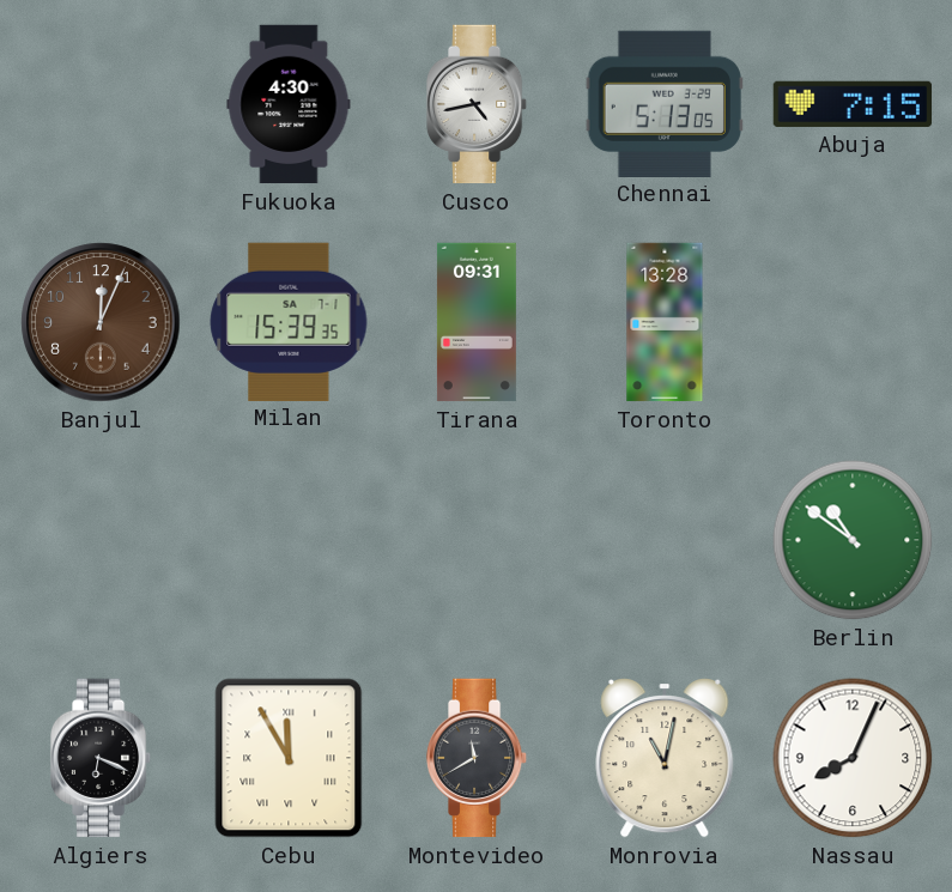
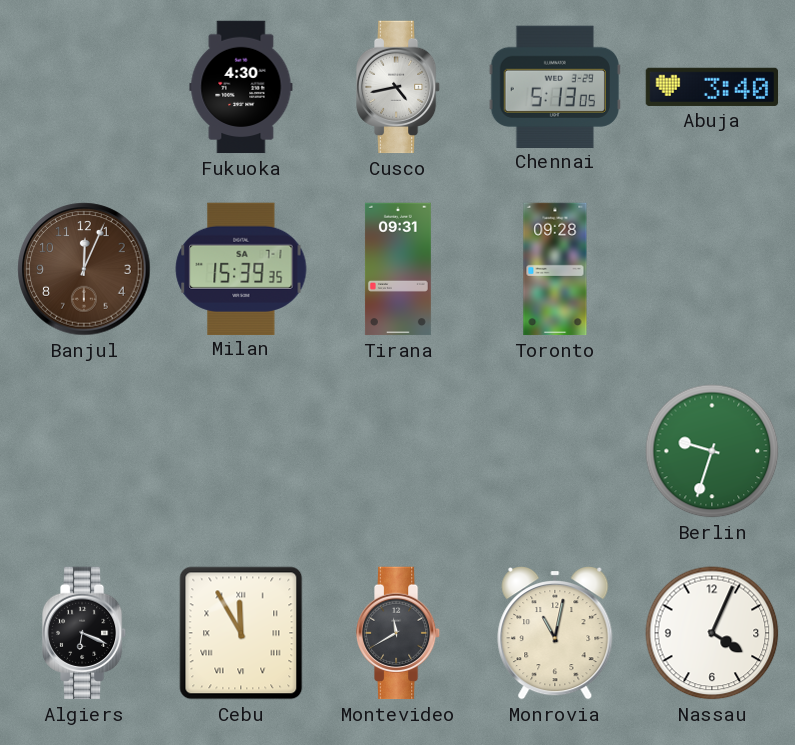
Abuja: 7:15 -> 3:40 (712, 87)
Toronto: 13:28 -> 09:28 (555, 269)
Berlin: 10:51 -> 9:33 (712, 451)
Nassau: 8:04 -> 4:04 (712, 633)
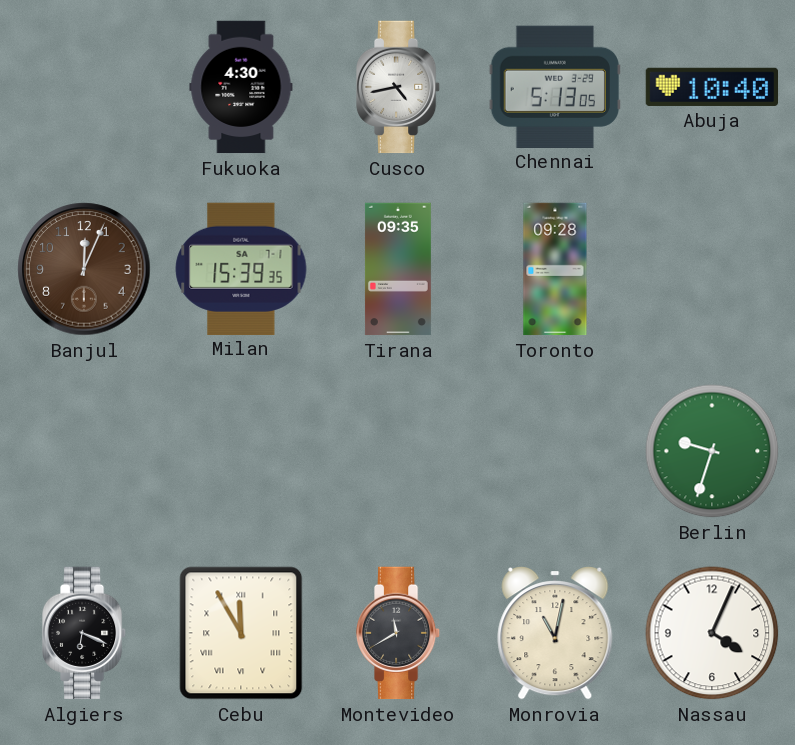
Abuja: 3:40 -> 10:40 (712, 87)
Tirana: 09:31 -> 09:35 (398, 269)
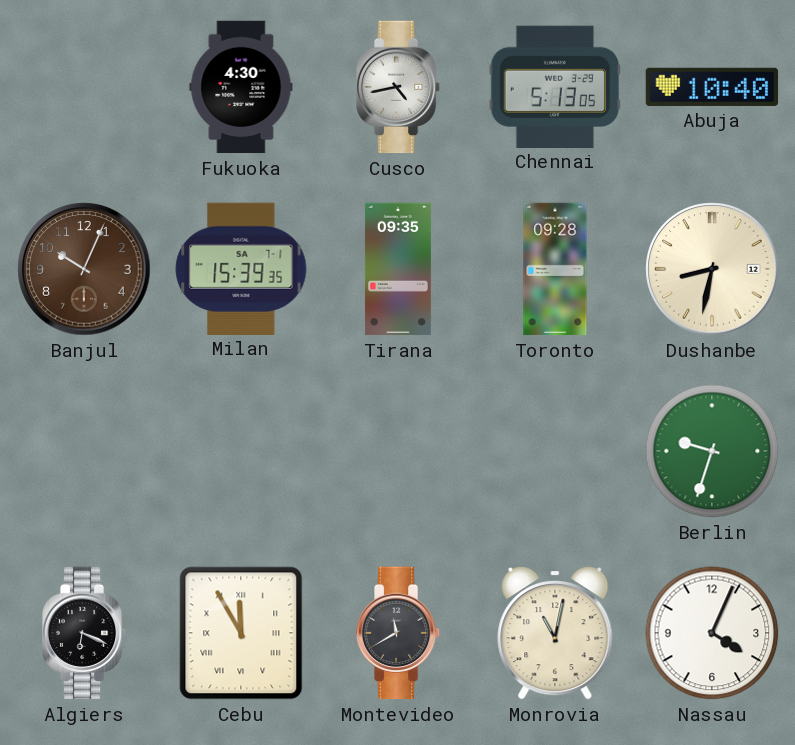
Banjul: 12:04 -> 10:04 (84, 269)
Dushanbe: none -> 8:32 (712, 269)
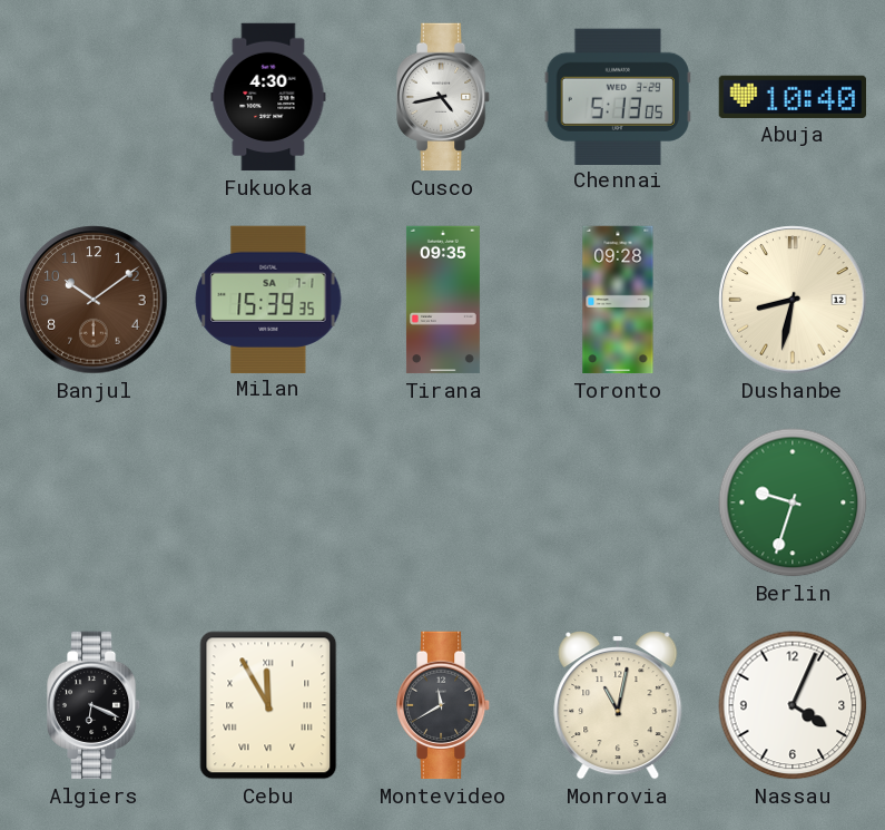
Banjul: 10:04 -> 10:09 (94, 300)
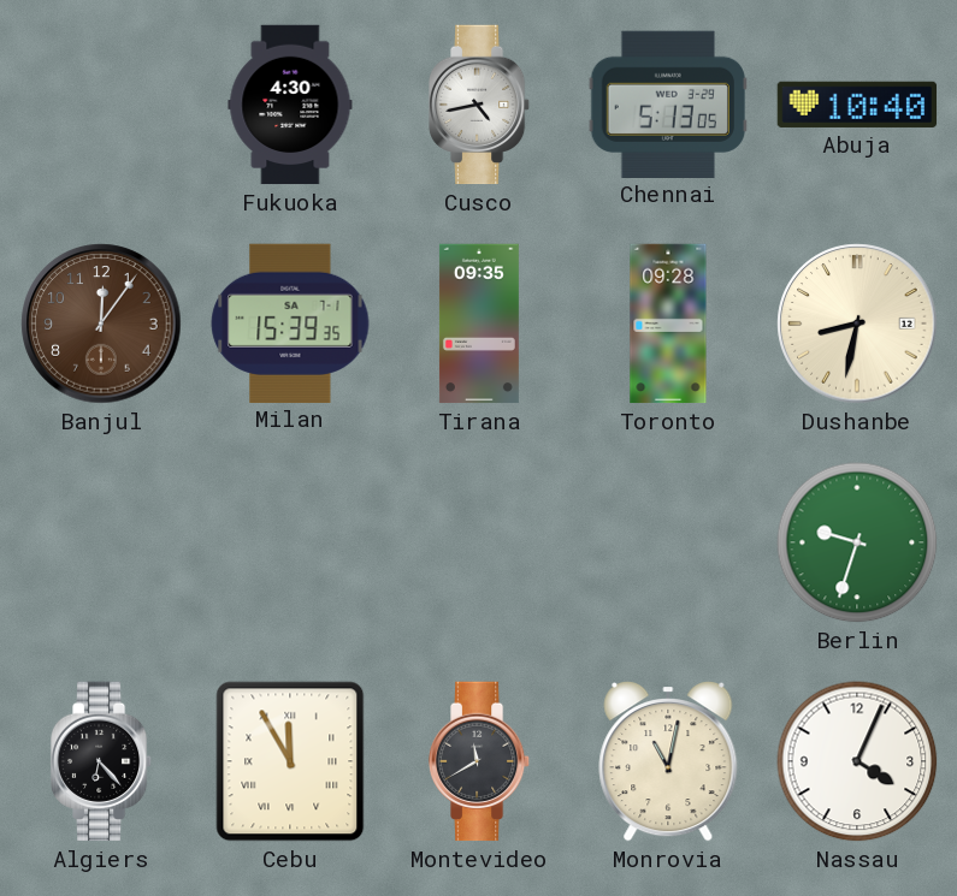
Banjul: 10:09 -> 12:06 (101, 324)
Algiers: 6:19 -> 6:23 (101, 761)
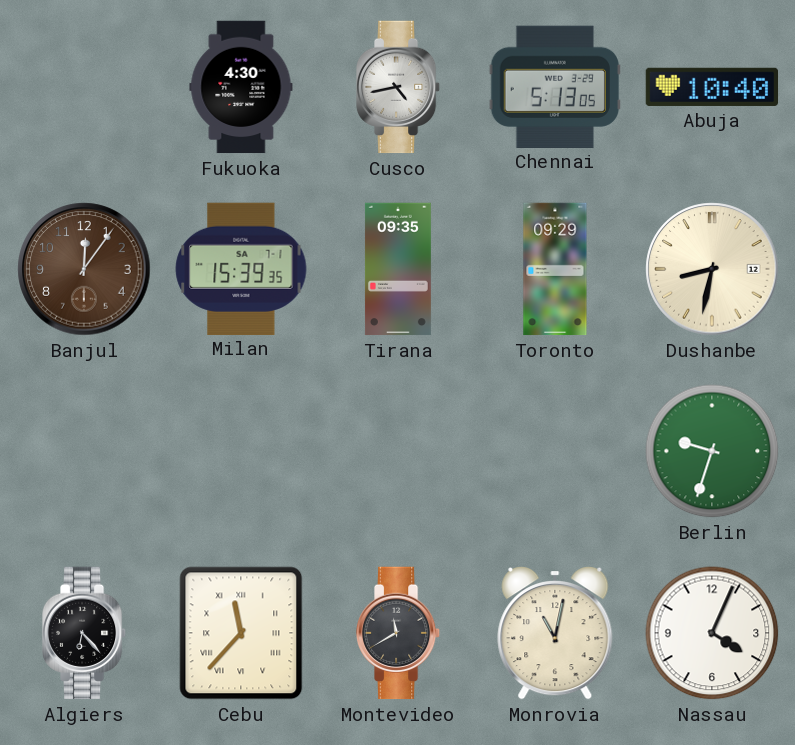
Toronto: 09:28 -> 09:29 (555, 269)
Cebu: 11:55 -> 11:37 (241, 633)
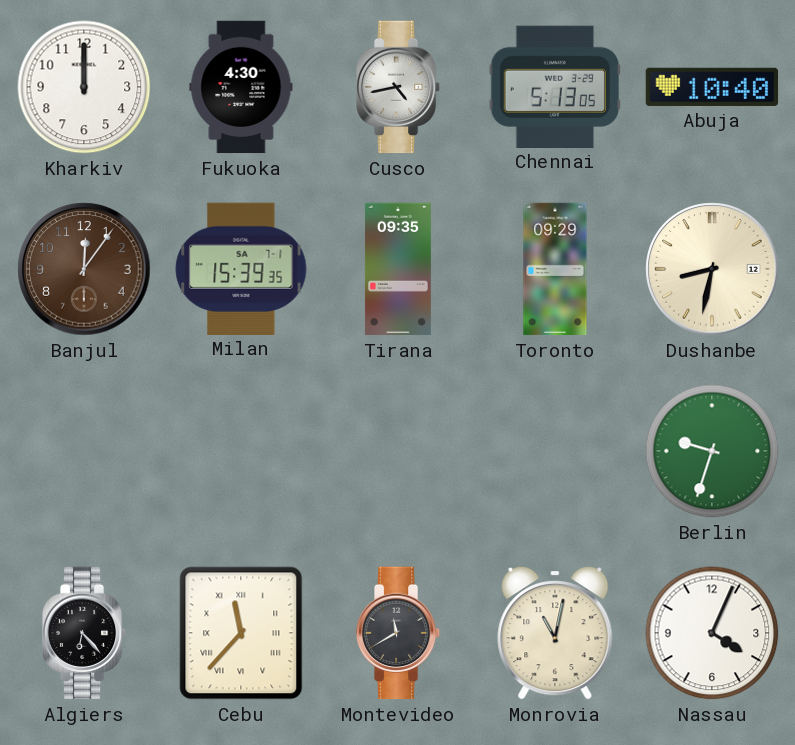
Kharkiv: none -> 12:00 (84, 87)
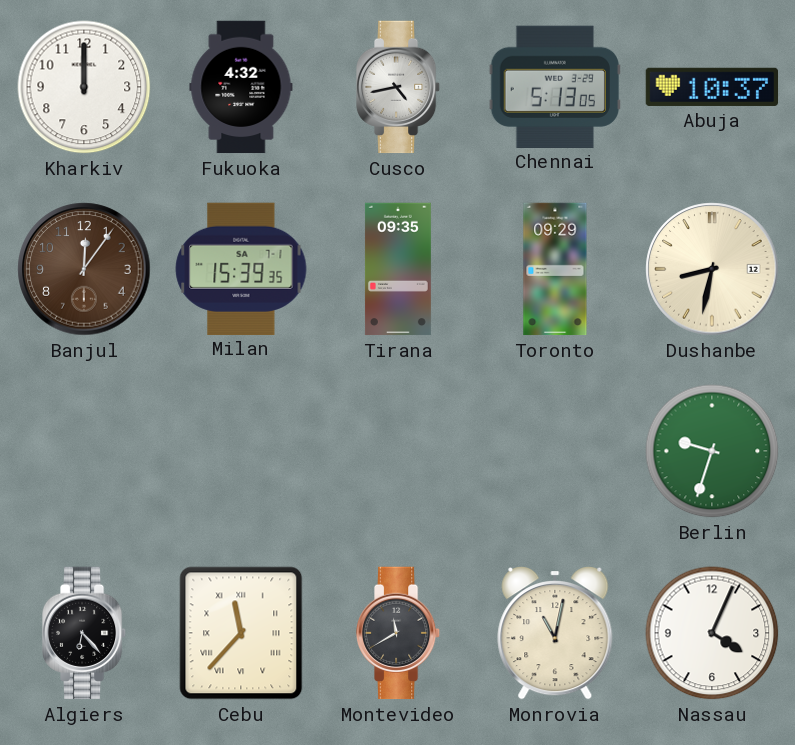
Fukuoka: 4:30 -> 4:32 (241, 87)
Abuja: 10:40 -> 10:37 (712, 87)
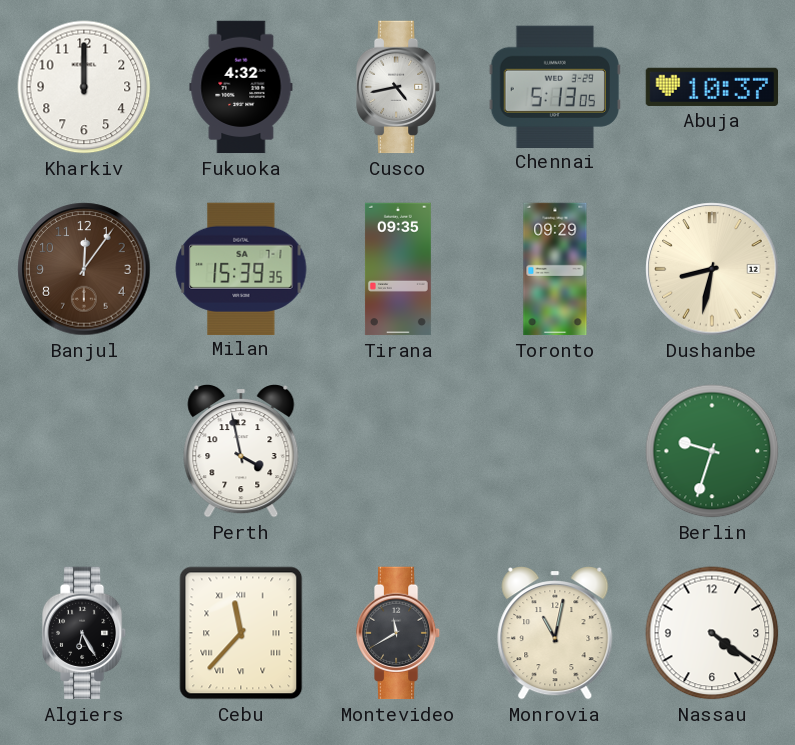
Perth: none -> 3:58 (241, 452)
Algiers: 6:23 -> 6:25 (84, 633)
Nassau: 4:04 -> 4:21 (712, 633)
